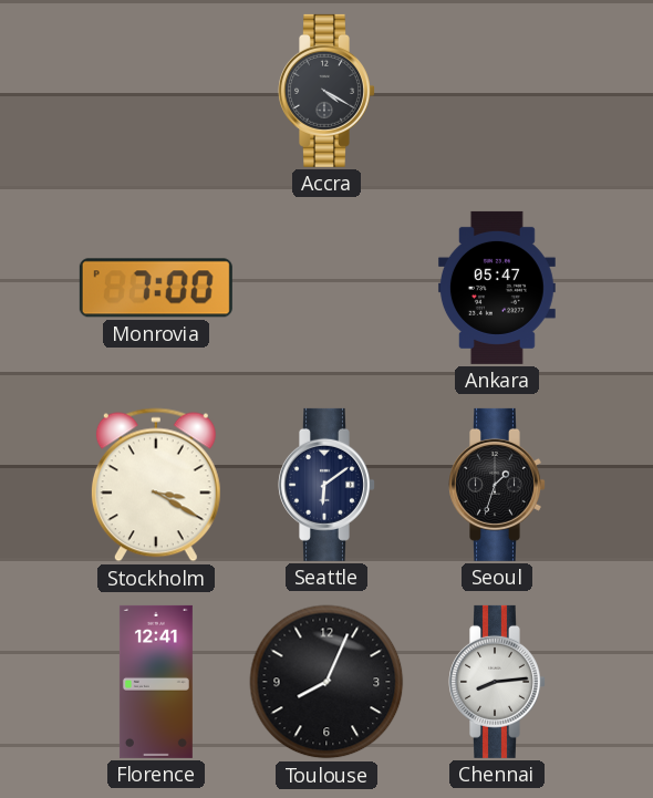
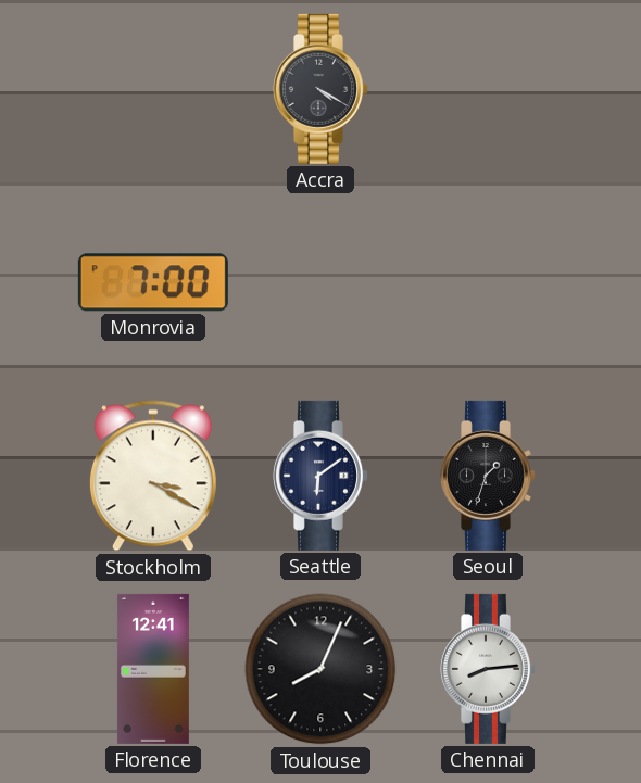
Ankara: 05:47 -> none (497, 288)
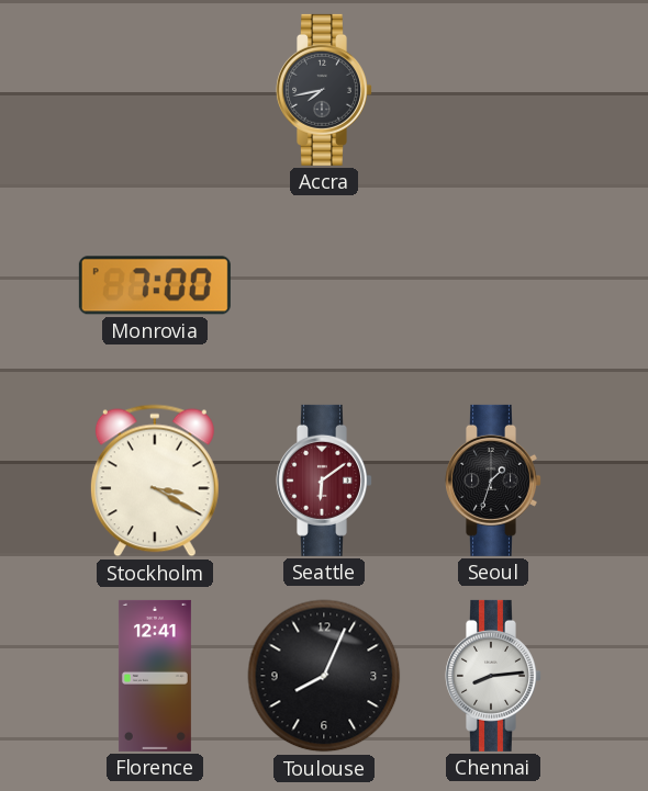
Accra: 4:20 -> 7:43 (325, 90)
Seattle dial: navy -> burgundy (325, 481)
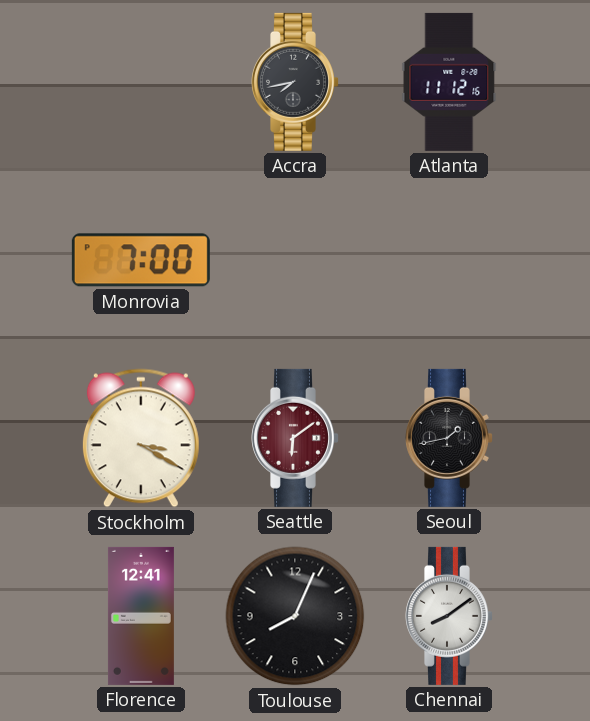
Atlanta: none -> 11:12 (449, 82)
Seoul: 1:33 -> 1:43 (450, 438)
Chennai: 8:14 -> 8:09 (450, 616)
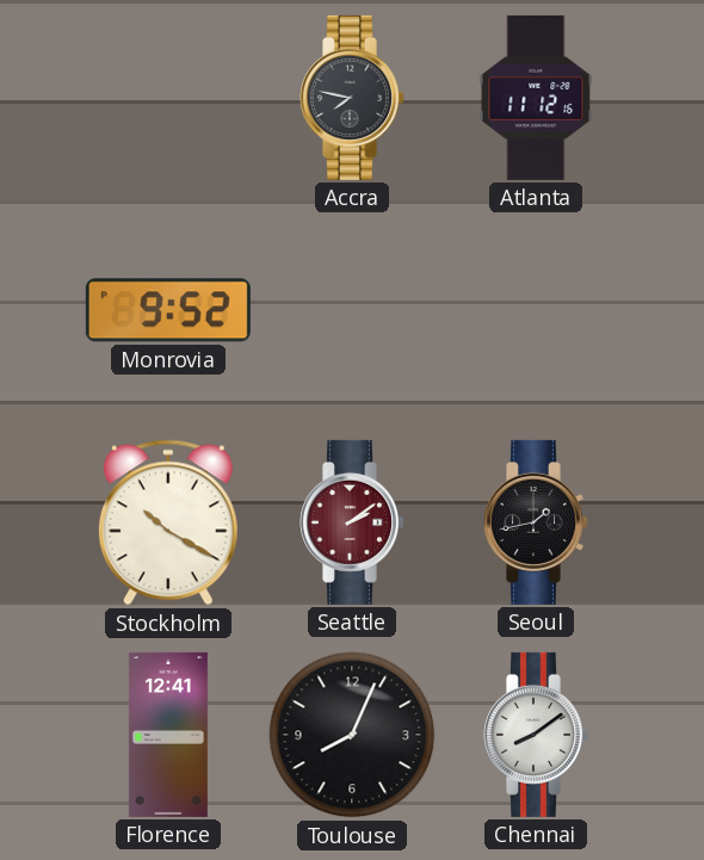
Accra: 7:43 -> 7:47 (353, 98)
Monrovia: 7:00 -> 9:52 (168, 310)
Stockholm: 3:20 -> 10:20 (168, 522)
Seattle: 6:09 -> 2:09 (353, 522)
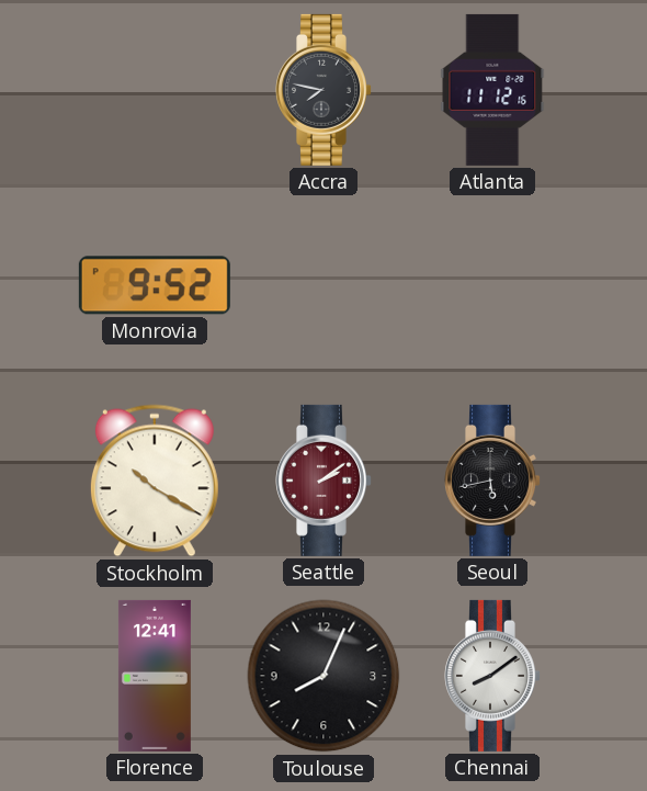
Seoul: 1:43 -> 5:43 (493, 481)
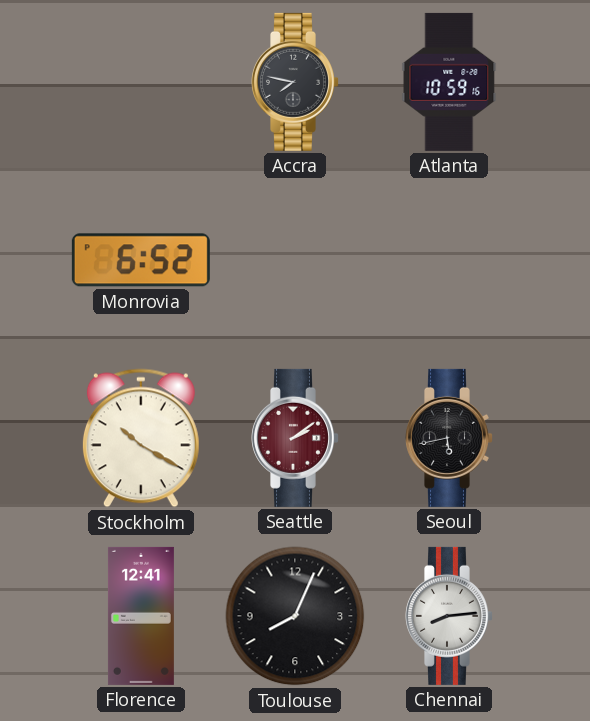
Atlanta: 11:12 -> 10:59 (449, 82)
Monrovia: 9:52 -> 6:52 (141, 260)
Chennai: 8:09 -> 8:14 (450, 616)
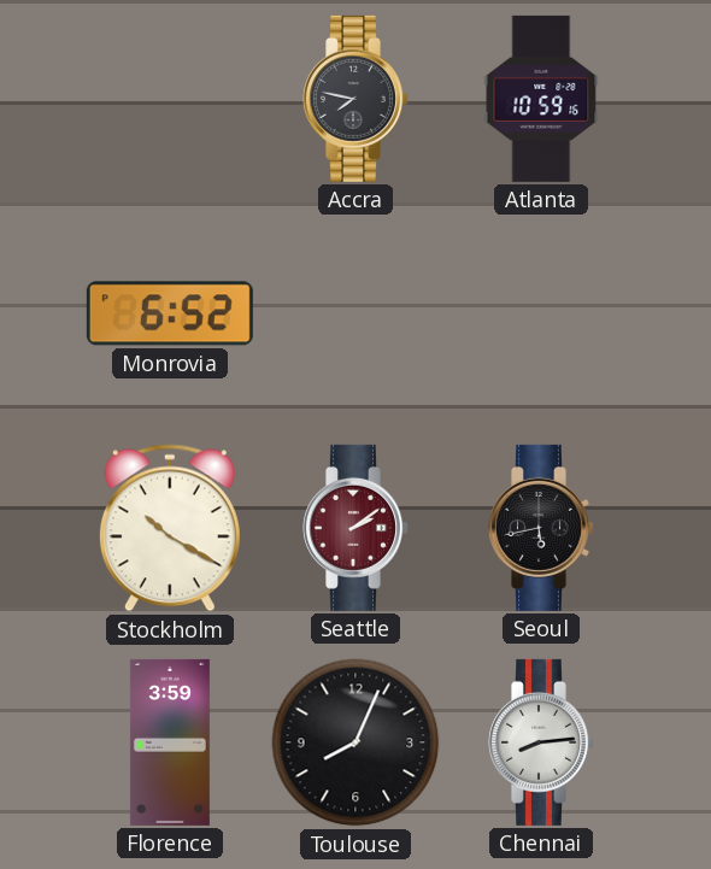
Florence: 12:41 -> 3:59 (170, 742)
